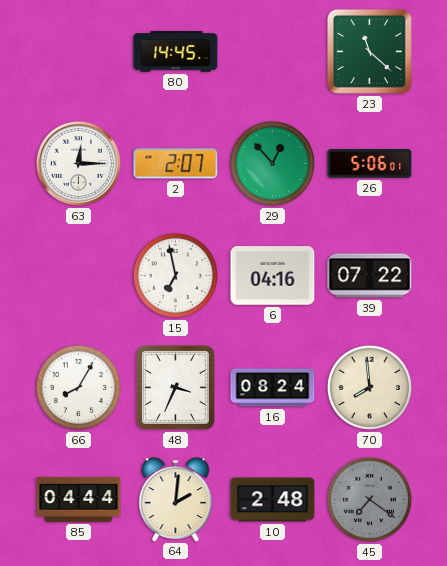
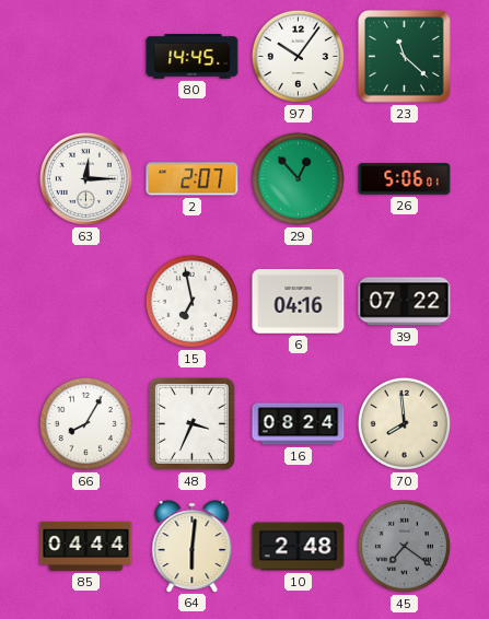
97: none -> 10:06 (298, 56)
64: 2:01 -> 6:01 (193, 546)
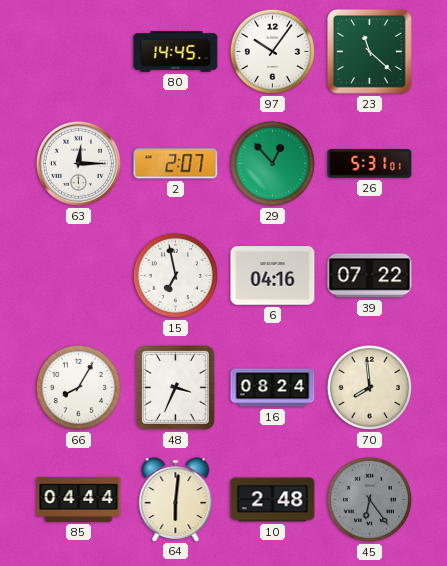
26: 5:06 -> 5:31 (370, 164)
45: 7:21 -> 6:24 (369, 499)
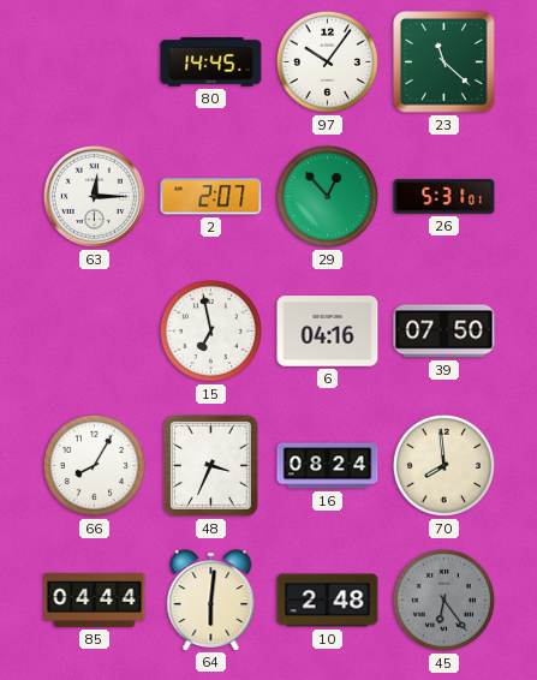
39: 07:22 -> 07:50 (444, 332)
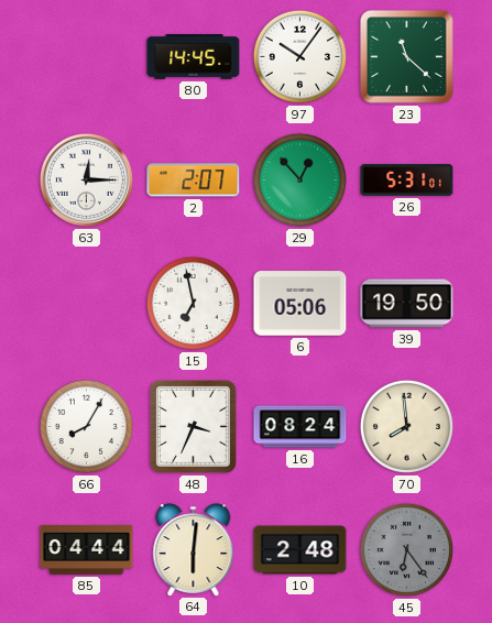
6: 04:16 -> 05:06 (300, 304)
39: 07:50 -> 19:50 (407, 304)
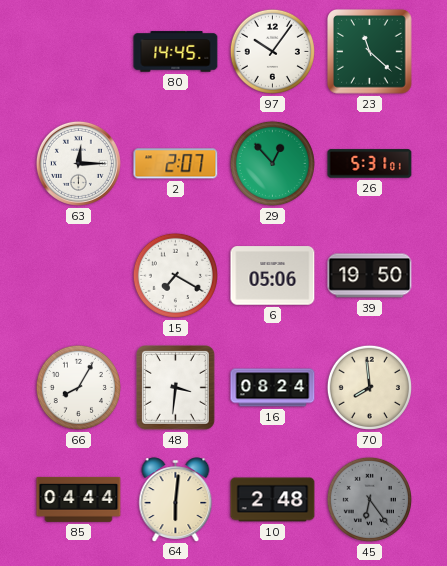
15: 6:58 -> 7:20 (175, 275)
48: 3:34 -> 3:31 (176, 388)
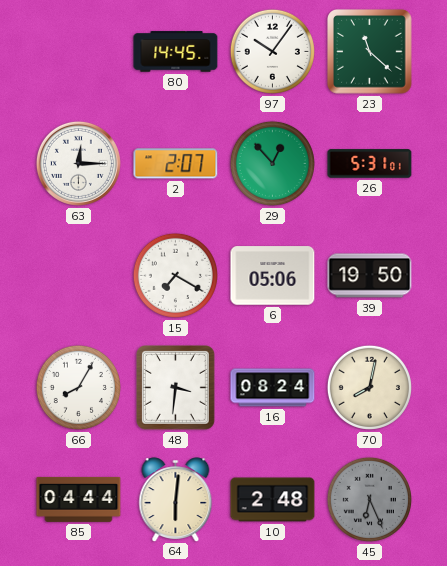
70: 7:59 -> 8:02 (369, 387)
45: 6:24 -> 6:26 (369, 499)
